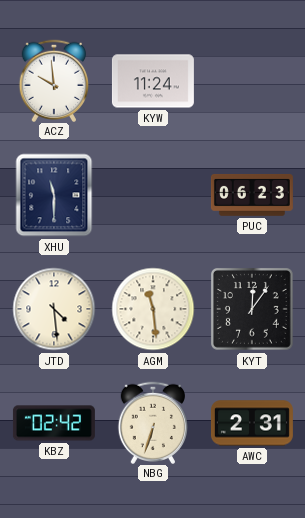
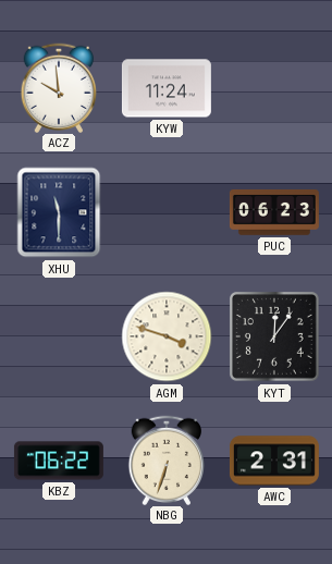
JTD: 4:29 -> none (54, 309)
AGM: 11:29 -> 3:48 (167, 336)
KBZ: 02:42 -> 06:22 (59, 461)
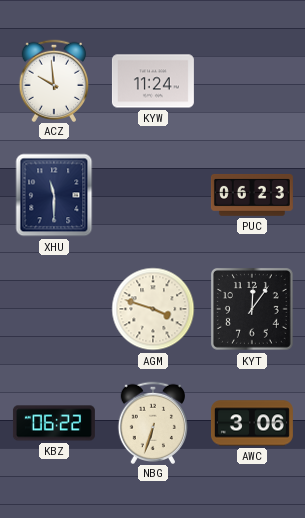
AWC: 2:31 -> 3:06 (252, 423)
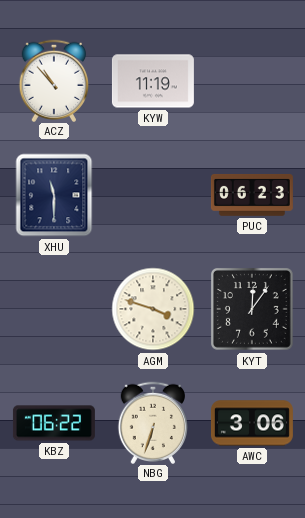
ACZ: 9:59 -> 10:53 (54, 80)
KYW: 11:24 -> 11:19 (153, 81)
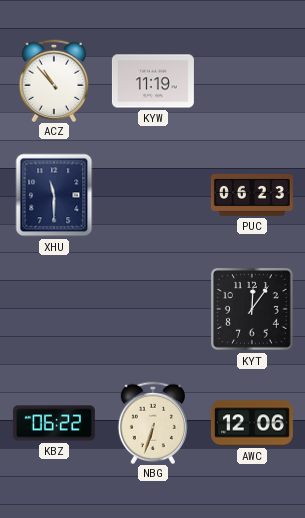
AGM: 3:48 -> none (153, 309)
AWC: 3:06 -> 12:06 (252, 423)
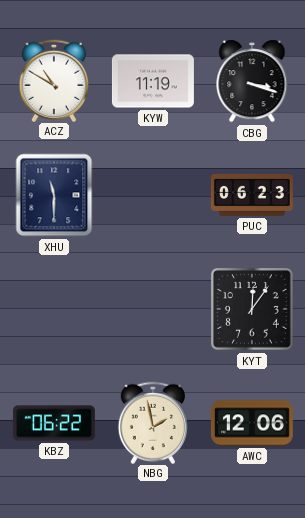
ACZ: 10:53 -> 10:50 (54, 80)
CBG: none -> 3:18 (252, 81)
NBG: 6:33 -> 1:58 (153, 422)
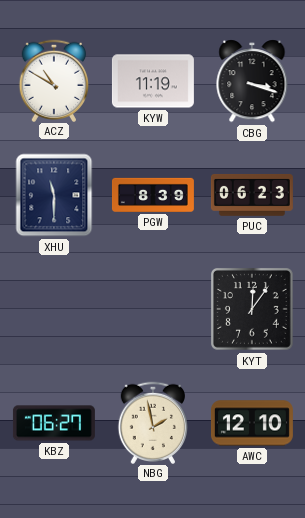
PGW: none -> 8:39 (153, 195)
KBZ: 06:22 -> 06:27 (54, 423)
AWC: 12:06 -> 12:10 (252, 423)
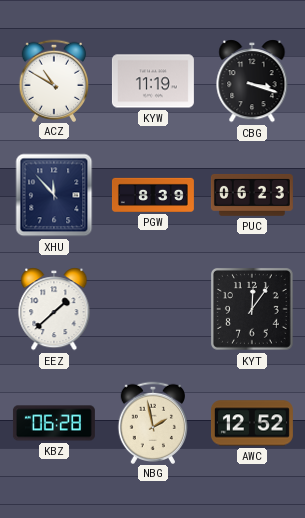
XHU: 11:30 -> 11:53 (54, 195)
EEZ: none -> 1:38 (54, 309)
KBZ: 06:27 -> 06:28 (54, 423)
AWC: 12:10 -> 12:52 (252, 423)
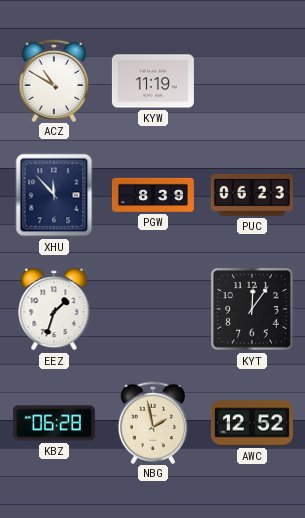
CBG: 3:18 -> none (252, 81)
EEZ: 1:38 -> 1:33 (54, 309)
